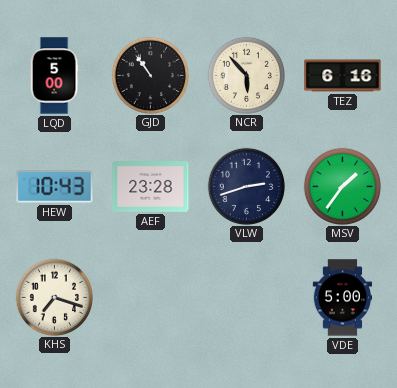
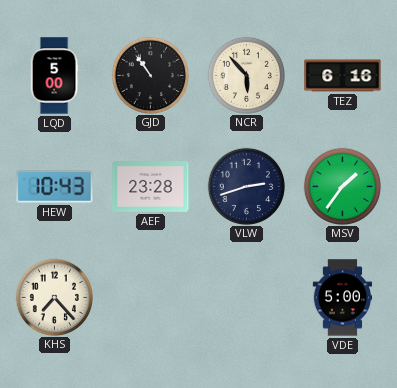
KHS: 7:18 -> 7:23 (54, 297)
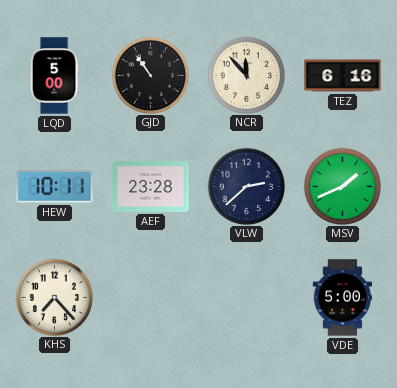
NCR: 5:53 -> 11:53 (246, 75)
HEW: 10:43 -> 10:11 (55, 187)
VLW: 2:42 -> 2:38 (246, 186)
MSV: 1:36 -> 1:41 (342, 186)
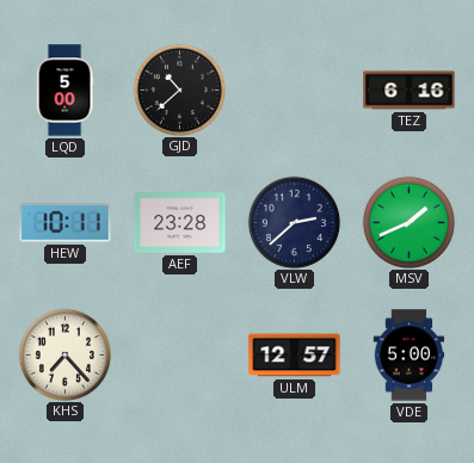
GJD: 10:54 -> 10:38 (179, 89)
NCR: 11:53 -> none (246, 75)
ULM: none -> 12:57 (295, 356)
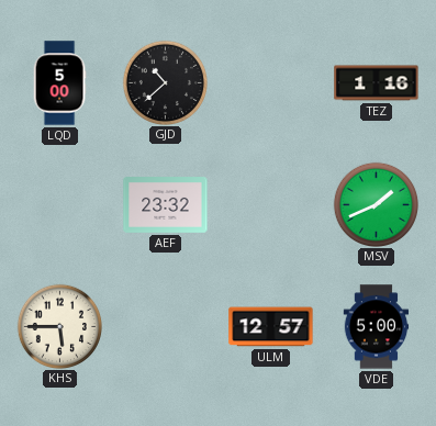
TEZ: 6:16 -> 1:16 (377, 83)
HEW: 10:11 -> none (66, 223)
AEF: 23:28 -> 23:32 (166, 205)
VLW: 2:38 -> none (294, 222)
KHS: 7:23 -> 5:45 (59, 326)
